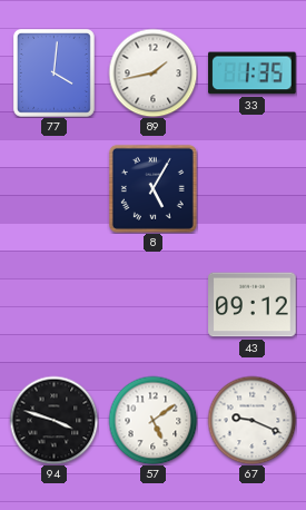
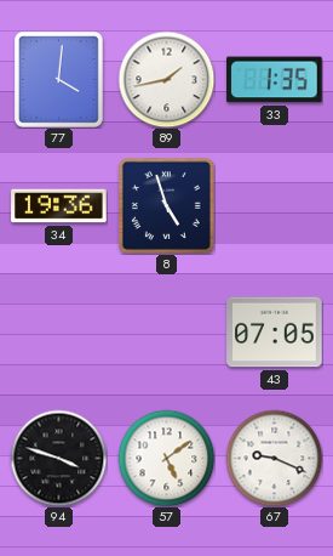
34: none -> 19:36 (59, 206)
8: 5:05 -> 4:57 (166, 205)
43: 09:12 -> 07:05 (275, 333)
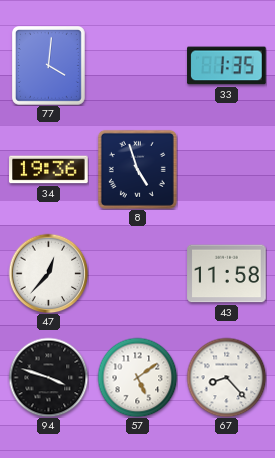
89: 1:43 -> none (166, 79)
47: none -> 12:37 (48, 273)
43: 07:05 -> 11:58 (227, 274)
67: 9:19 -> 8:23 (226, 377)
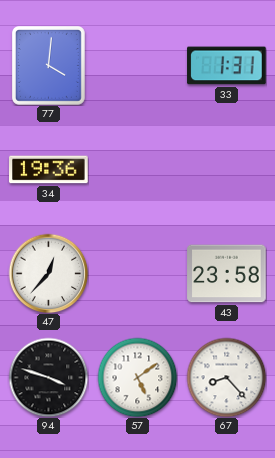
33: 1:35 -> 1:31 (227, 66)
8: 4:57 -> none (137, 169)
43: 11:58 -> 23:58 (227, 274)
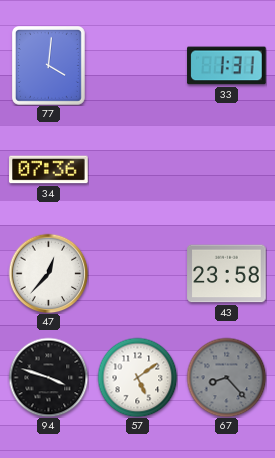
34: 19:36 -> 07:36 (49, 170)
67 dial: white -> grey (226, 377)
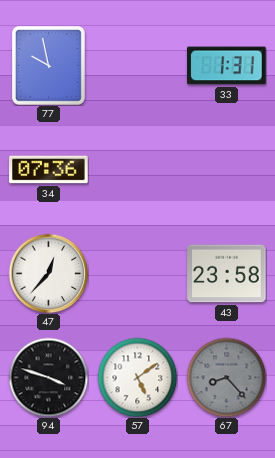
77: 4:01 -> 9:58 (48, 65)
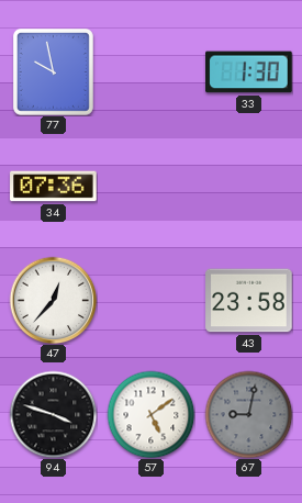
33: 1:31 -> 1:30 (249, 72)
67: 8:23 -> 9:02 (248, 414)
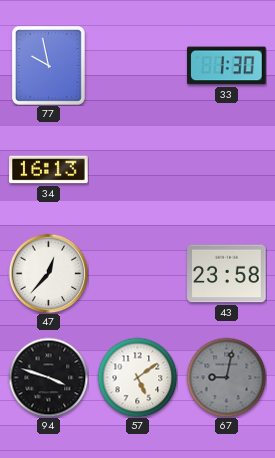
34: 07:36 -> 16:13 (49, 170)
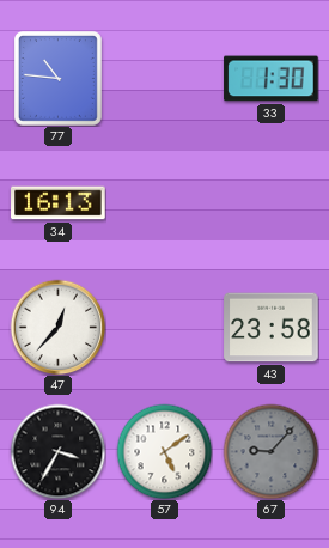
77: 9:58 -> 10:46 (57, 78)
94: 3:48 -> 3:35 (57, 451)
67: 9:02 -> 9:07 (270, 451)
